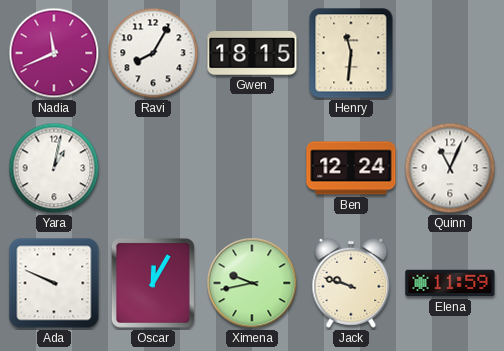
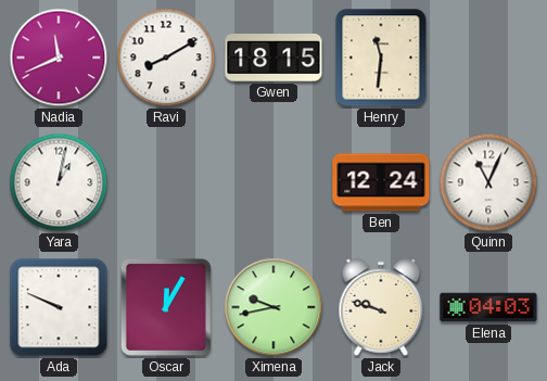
Ravi: 8:05 -> 8:10 (166, 58)
Elena: 11:59 -> 04:03 (488, 307)
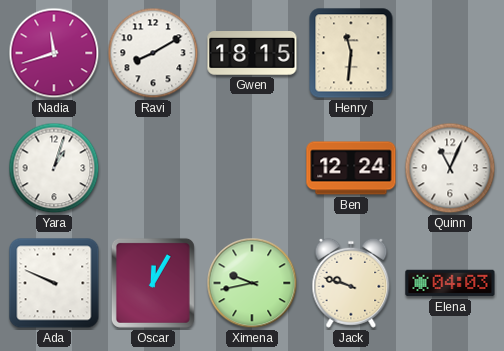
Nadia: 11:41 -> 11:42 (54, 53)
Yara: 1:02 -> 1:03 (54, 168)
